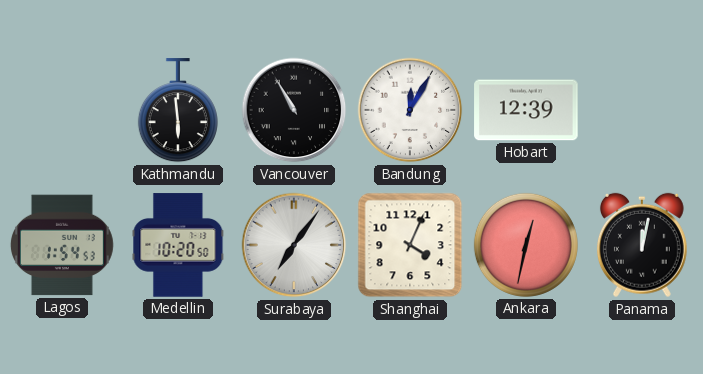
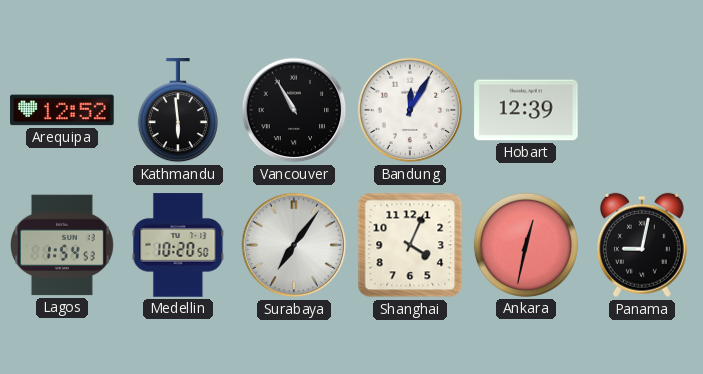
Arequipa: none -> 12:52 (62, 110)
Panama: 12:02 -> 9:02 (642, 245)
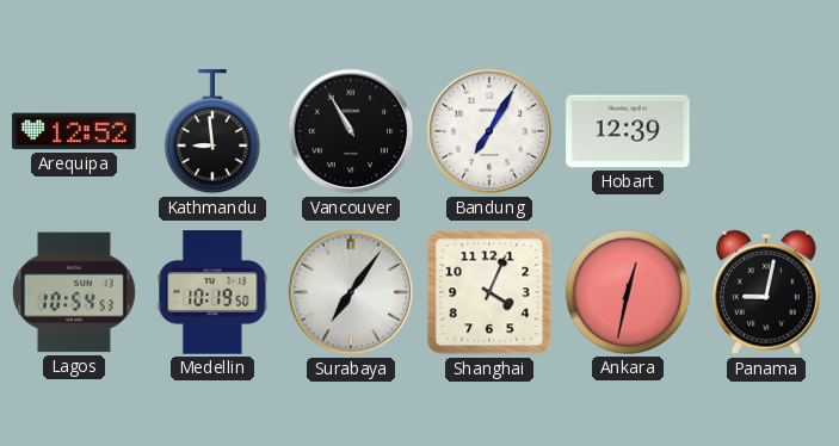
Kathmandu: 5:59 -> 8:59 (212, 132)
Bandung: 12:05 -> 7:05 (489, 131)
Lagos: 1:54 -> 10:54 (74, 292)
Medellin: 10:20 -> 10:19 (212, 292)
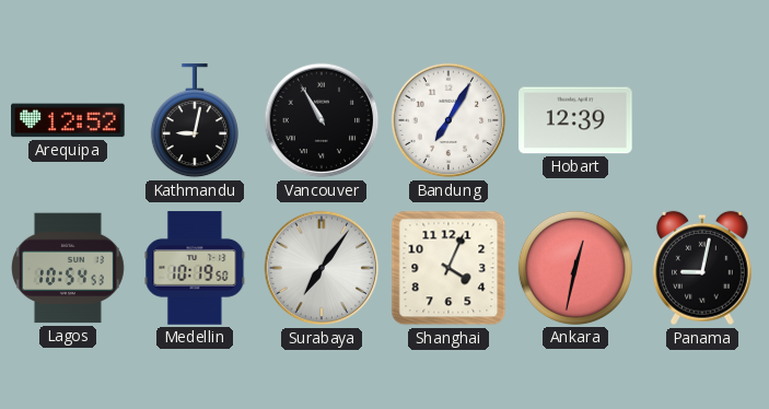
Kathmandu: 8:59 -> 9:02 (195, 121)
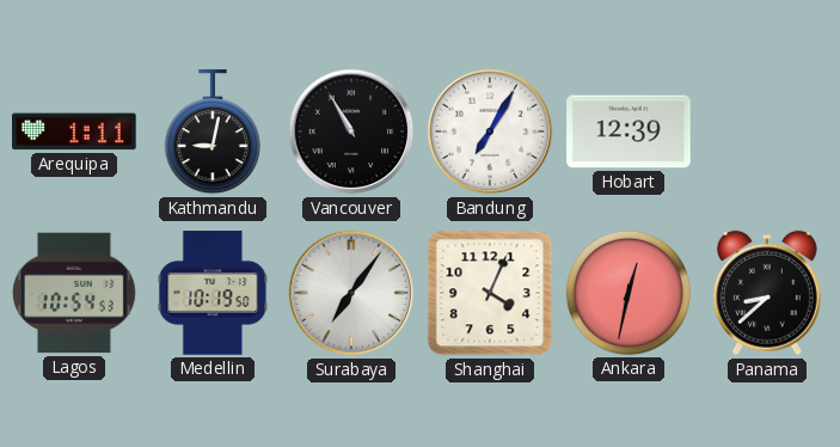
Arequipa: 12:52 -> 1:11 (74, 131)
Panama: 9:02 -> 8:38 (767, 293)
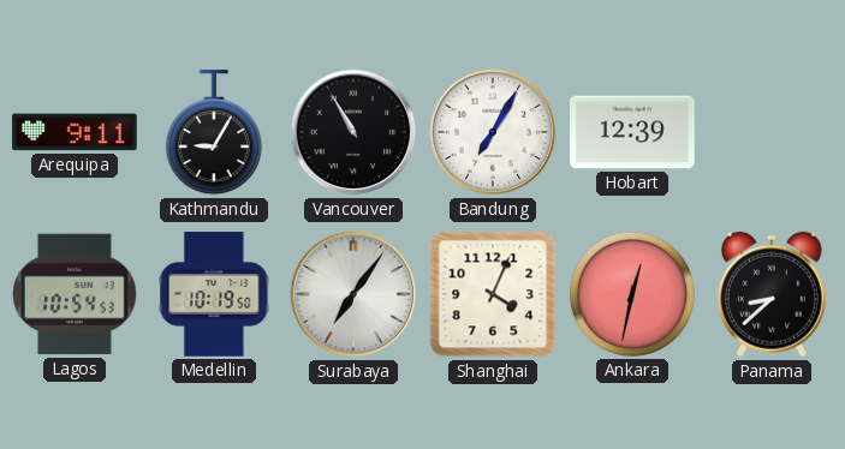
Arequipa: 1:11 -> 9:11 (75, 132)
Kathmandu: 9:02 -> 9:05 (214, 133)
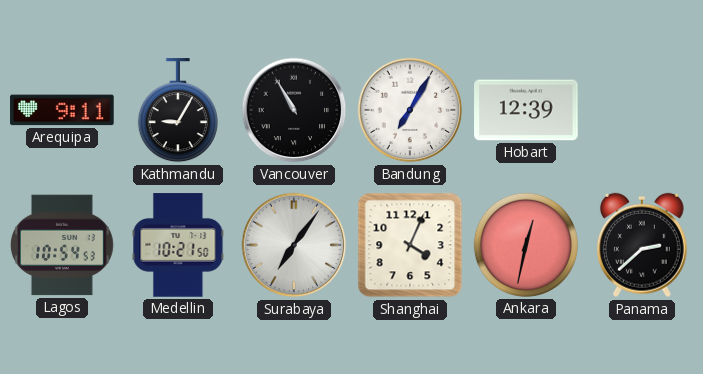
Medellin: 10:19 -> 10:21 (178, 245)
Panama: 8:38 -> 2:38 (642, 245)
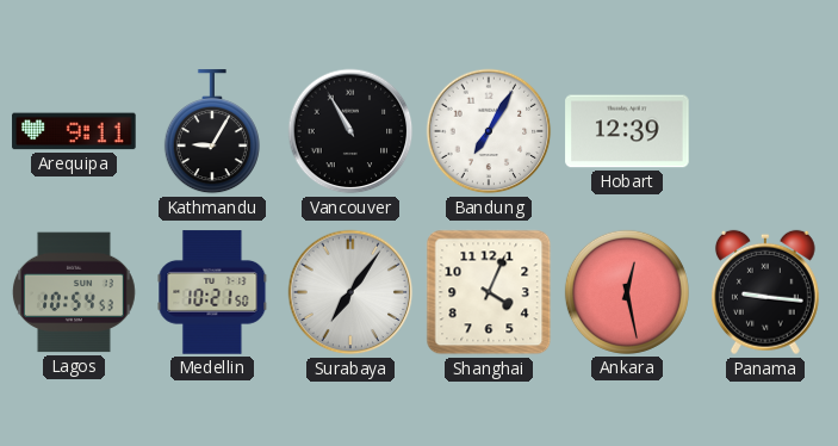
Ankara: 12:32 -> 12:28 (627, 292)
Panama: 2:38 -> 9:16 (765, 292)
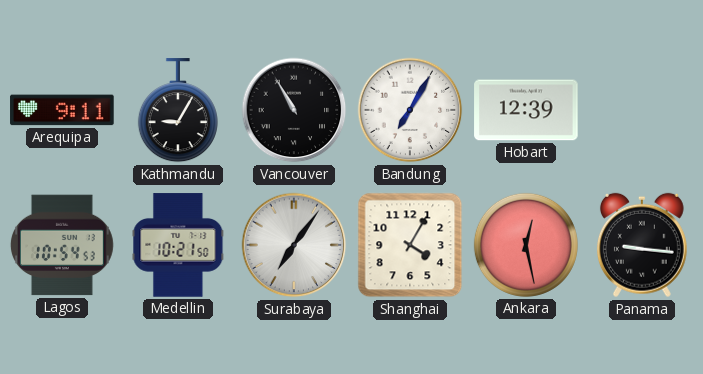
Shanghai: 4:04 -> 4:05 (410, 245)
